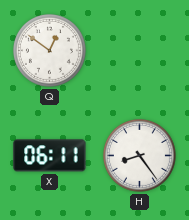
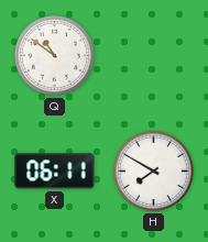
Q: 12:51 -> 10:51 (54, 55)
H: 8:24 -> 7:50 (153, 170)
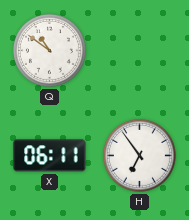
H: 7:50 -> 6:54 (139, 155)
